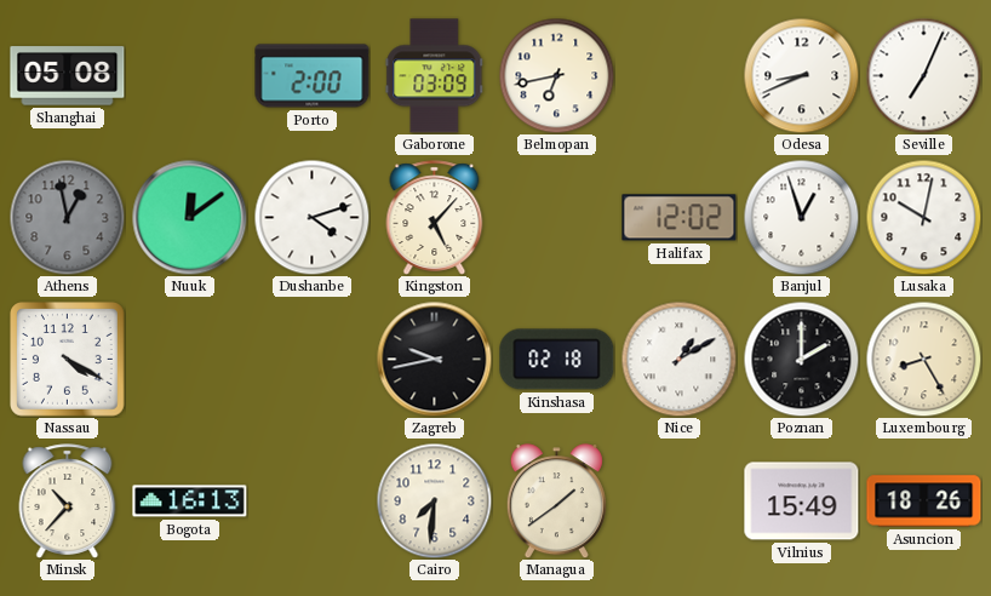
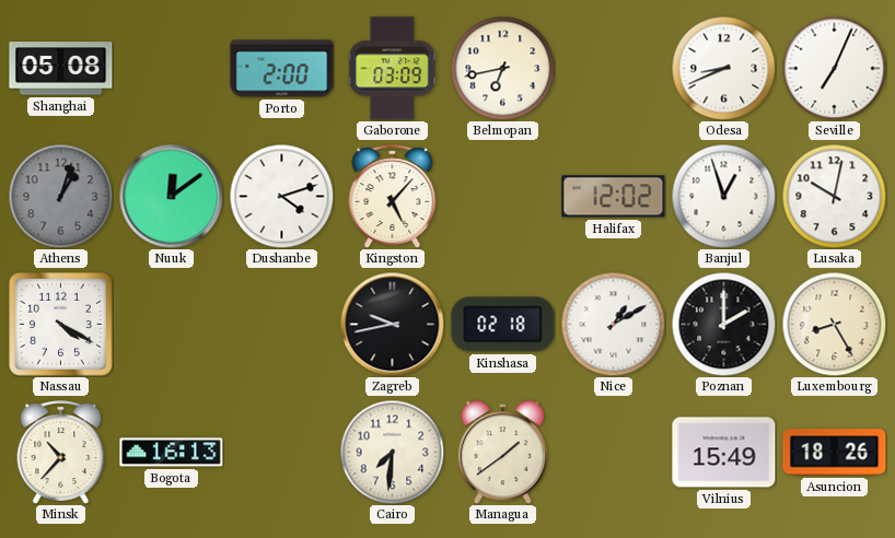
Athens: 12:58 -> 1:03 (60, 196)
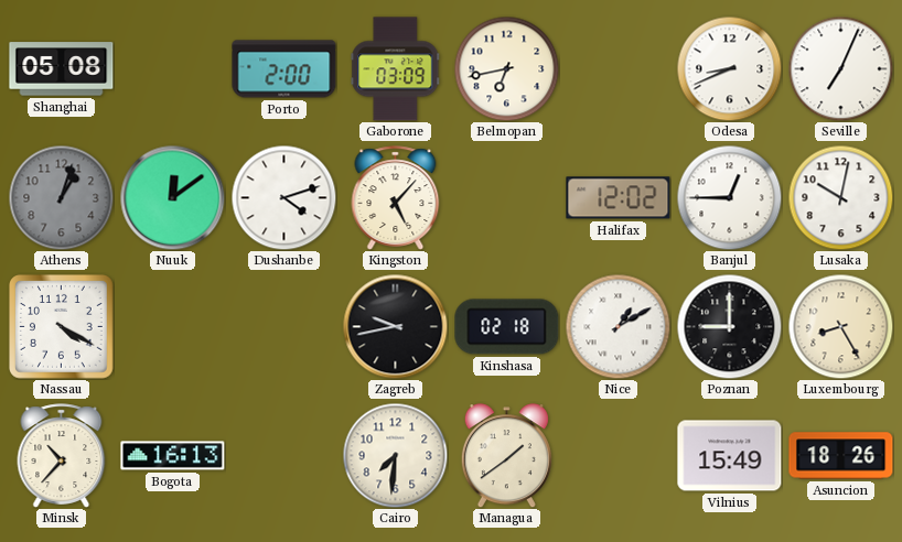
Banjul: 12:57 -> 12:45 (729, 197)
Poznan: 2:00 -> 9:00 (729, 326)
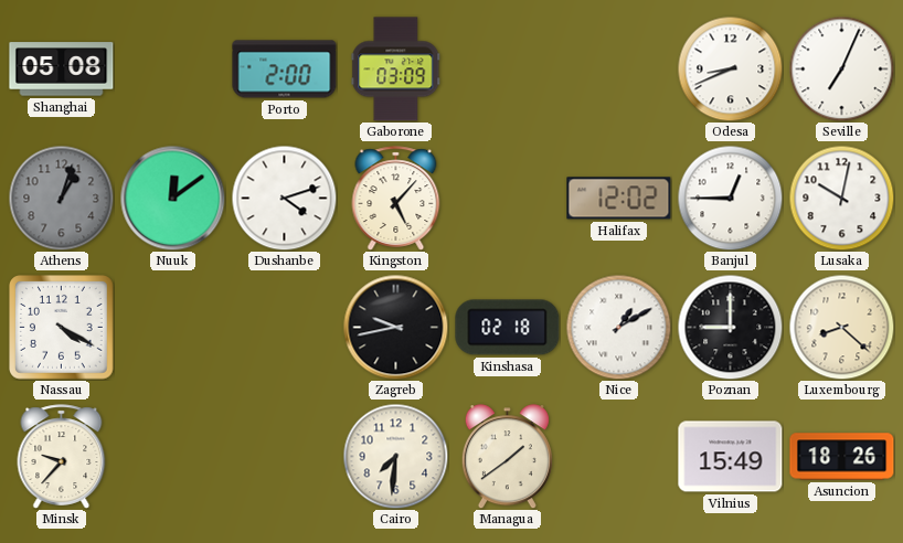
Belmopan: 6:43 -> none (506, 68)
Luxembourg: 8:25 -> 8:22 (841, 327)
Minsk: 10:37 -> 9:37 (62, 457)
Bogota: 16:13 -> none (173, 456)
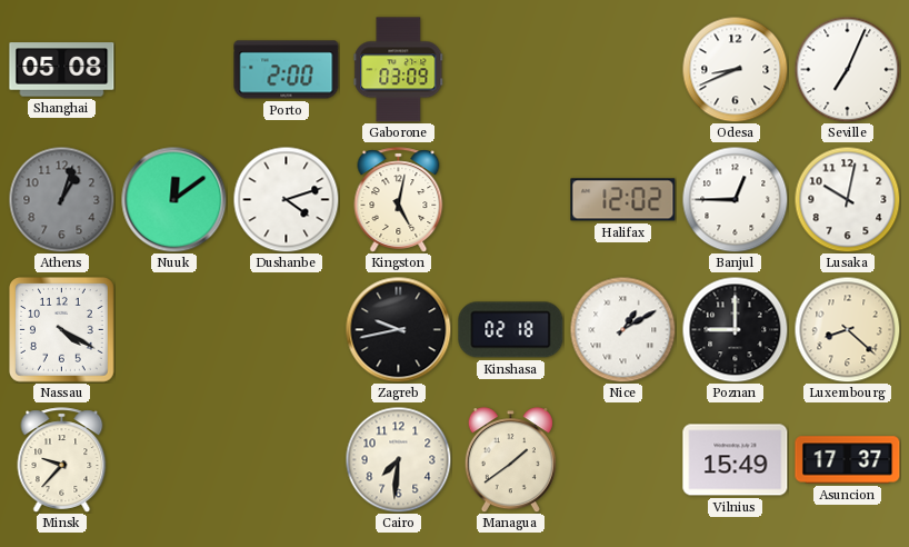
Kingston: 5:07 -> 5:02 (399, 200)
Asuncion: 18:26 -> 17:37 (848, 460)
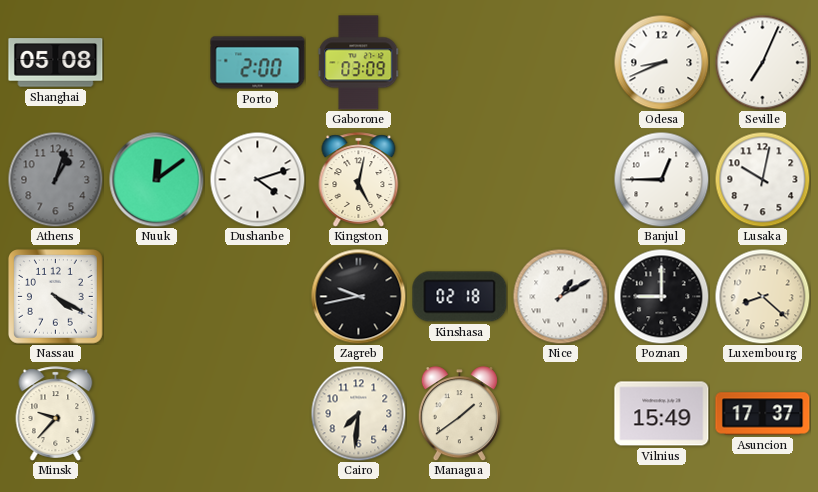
Halifax: 12:02 -> none (623, 200)
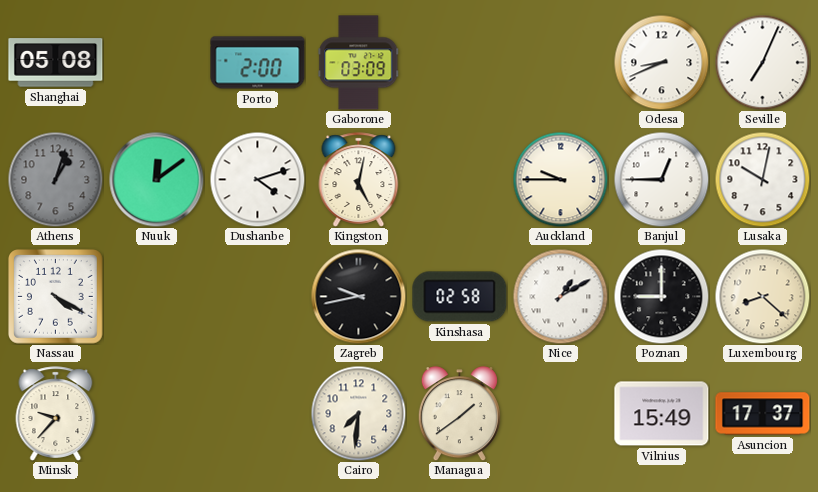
Auckland: none -> 9:45 (560, 179)
Kinshasa: 02:18 -> 02:58 (460, 297)
